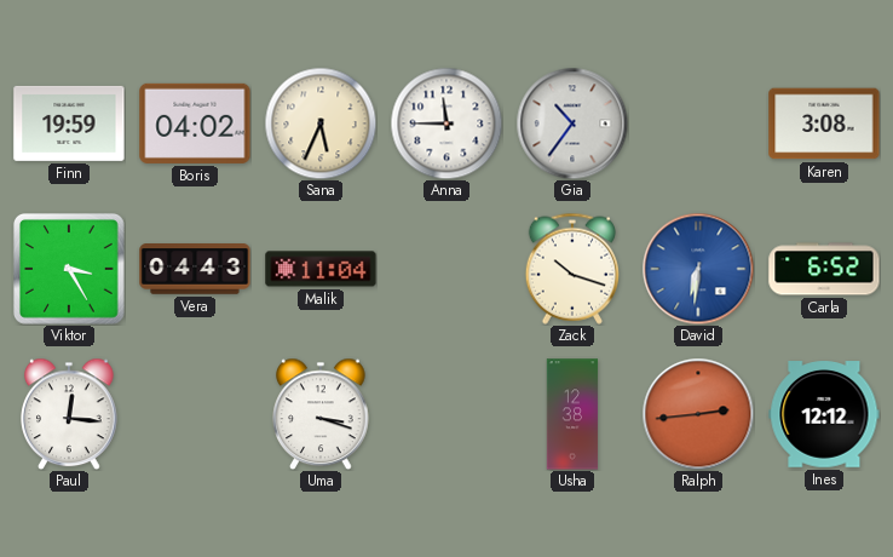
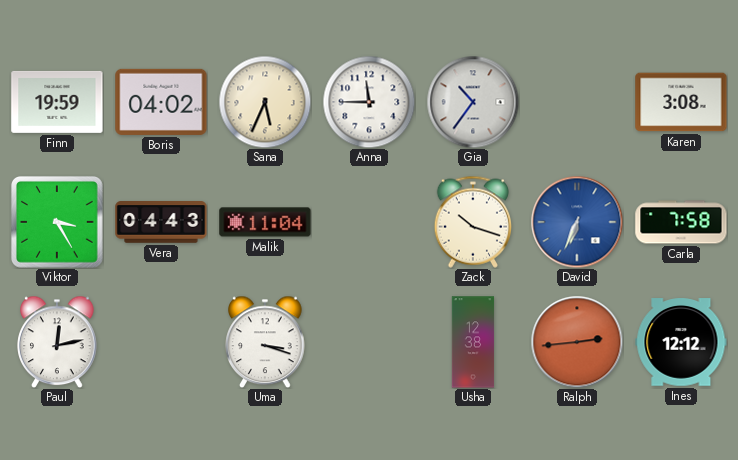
David: 6:31 -> 6:34 (577, 222)
Carla: 6:52 -> 7:58 (681, 222)
Paul: 12:16 -> 12:13 (57, 342)
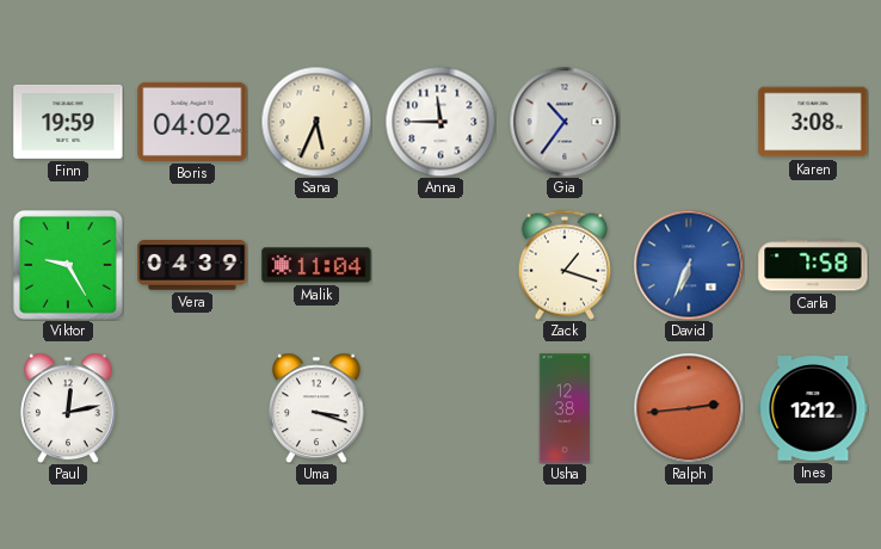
Viktor: 3:25 -> 9:25 (69, 266)
Vera: 04:43 -> 04:39 (192, 266)
Zack: 10:18 -> 1:18 (563, 265)
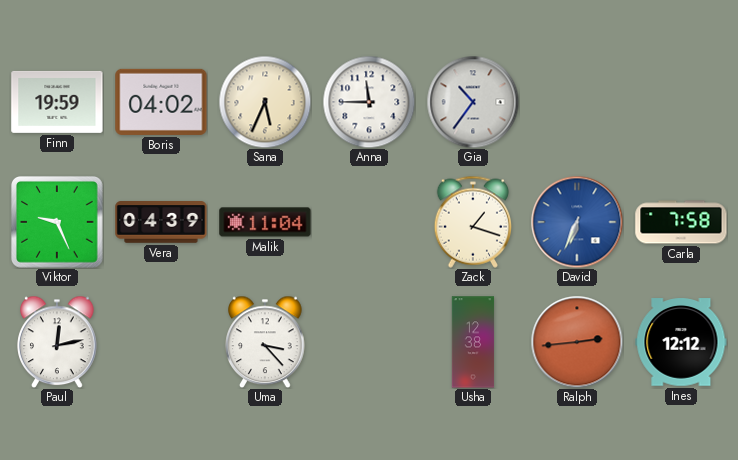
Karen: 3:08 -> none (813, 122)
Viktor: 9:25 -> 9:26 (58, 223)
Uma: 3:18 -> 3:23 (265, 342)
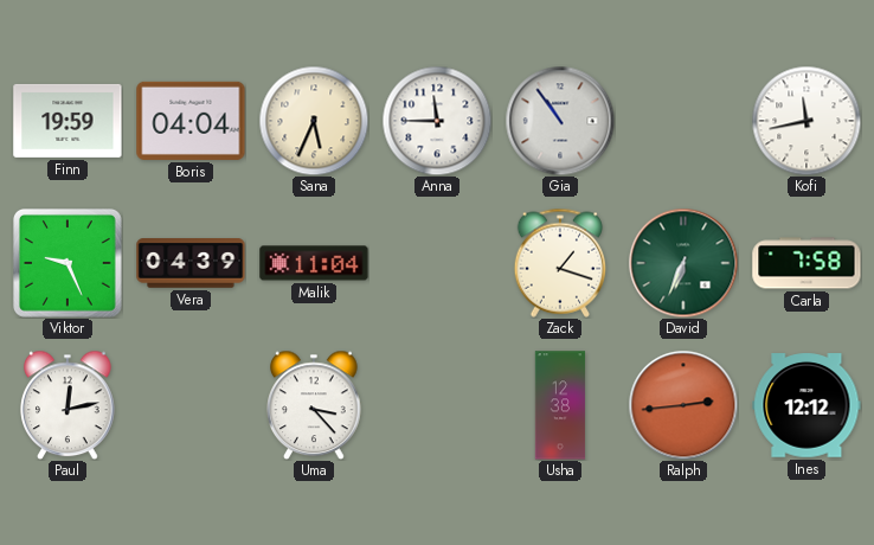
Boris: 04:02 -> 04:04 (191, 121)
Gia: 10:36 -> 10:54 (560, 121)
Kofi: none -> 11:43 (806, 121)
David dial: blue -> green (683, 263)
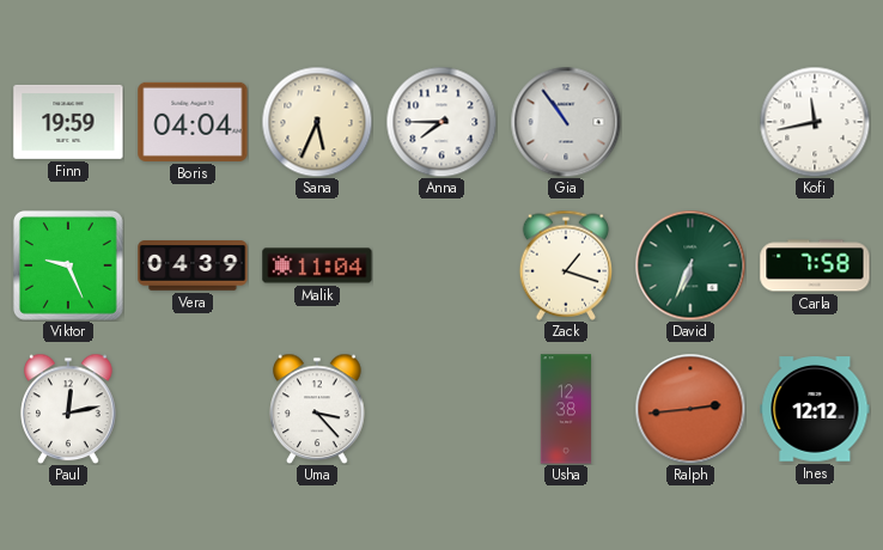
Anna: 11:45 -> 7:45 (441, 122)
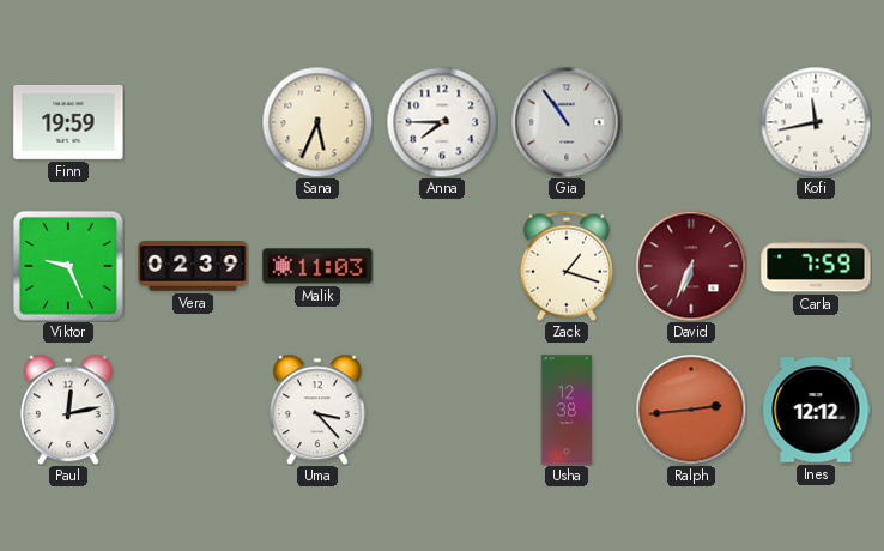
Boris: 04:04 -> none (193, 122)
Vera: 04:39 -> 02:39 (193, 267)
Malik: 11:04 -> 11:03 (317, 266)
David dial: green -> burgundy (691, 266)
Carla: 7:58 -> 7:59 (816, 266)
